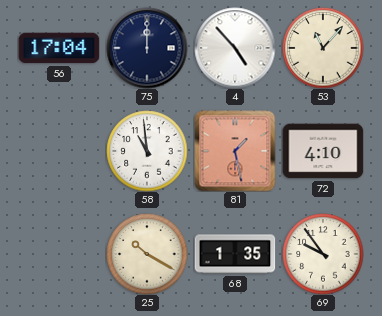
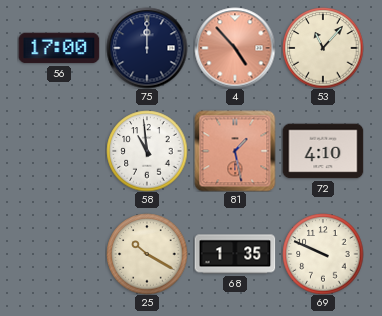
56: 17:04 -> 17:00 (59, 48)
4 dial: white -> salmon (235, 48)
69: 9:54 -> 9:49 (323, 254)
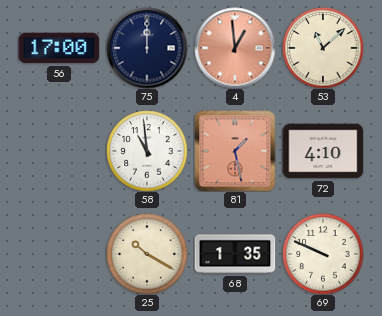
4: 4:53 -> 12:59 (235, 48)
53: 11:07 -> 11:08 (323, 48)
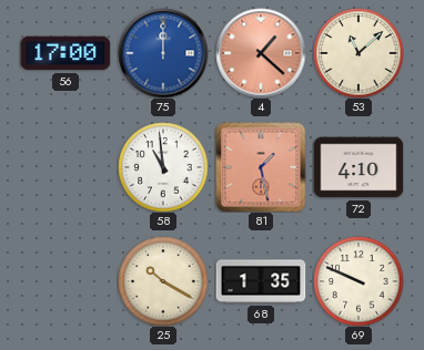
75 dial: navy -> blue (163, 53)
4: 12:59 -> 1:22 (261, 53)
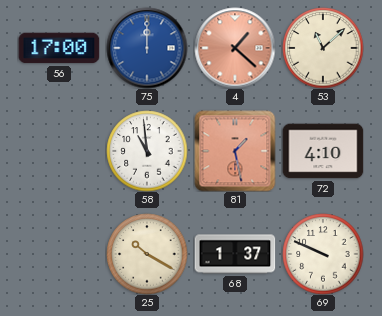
68: 1:35 -> 1:37 (235, 254)
